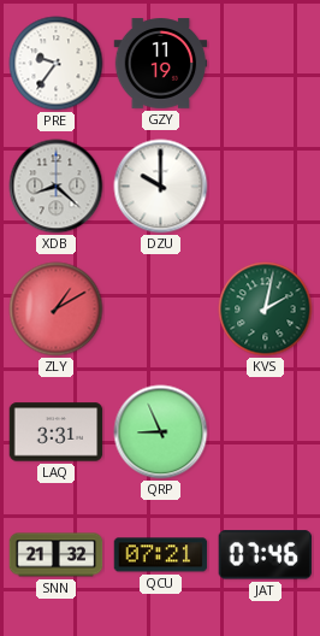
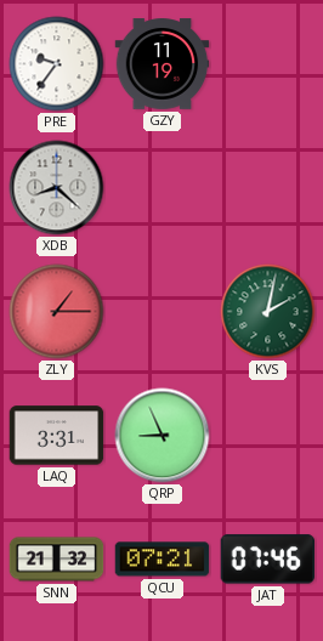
DZU: 10:00 -> none (161, 187)
ZLY: 1:10 -> 1:15 (57, 312)
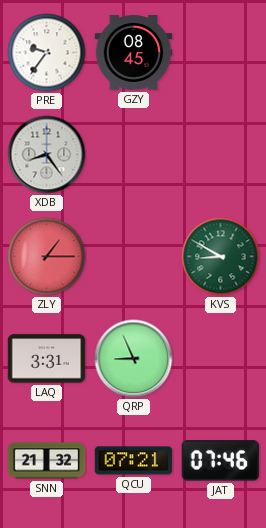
GZY: 11:19 -> 08:45 (134, 53)
XDB: 8:22 -> 8:24 (47, 155)
KVS: 2:02 -> 8:50 (221, 257)
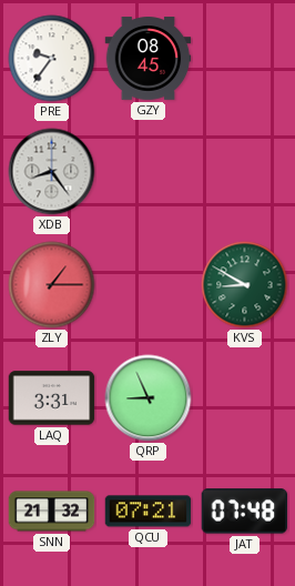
JAT: 07:46 -> 07:48 (244, 512)
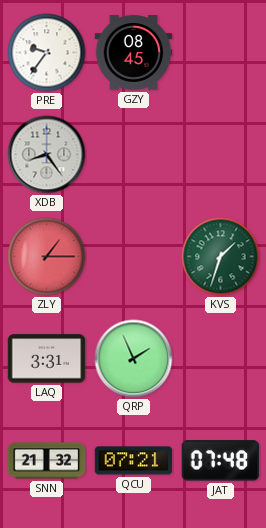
KVS: 8:50 -> 1:33 (221, 257)
QRP: 8:56 -> 1:56 (134, 359)
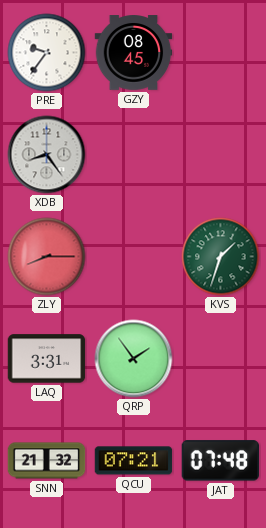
ZLY: 1:15 -> 8:15 (47, 257)
QRP: 1:56 -> 1:54 (134, 359)
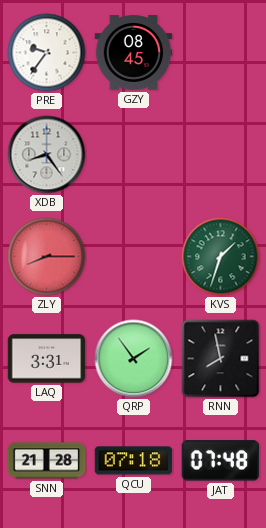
RNN: none -> 7:58 (221, 359)
SNN: 21:32 -> 21:28 (47, 461)
QCU: 07:21 -> 07:18 (134, 461)
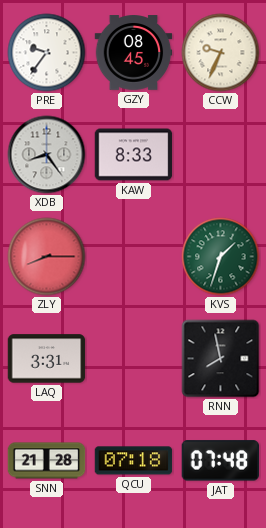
CCW: none -> 9:34 (221, 53)
KAW: none -> 8:33 (134, 155)
QRP: 1:54 -> none (134, 359)
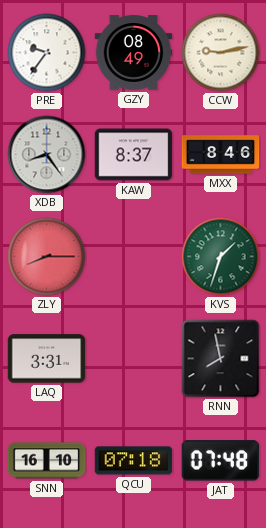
GZY: 08:45 -> 08:49 (134, 53)
CCW: 9:34 -> 9:13 (221, 53)
KAW: 8:33 -> 8:37 (134, 155)
MXX: none -> 8:46 (221, 155)
SNN: 21:28 -> 16:10 (47, 461)
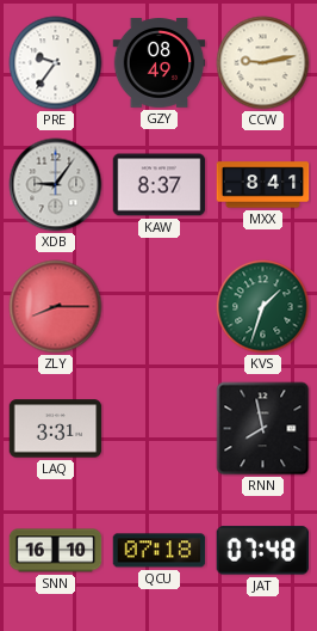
XDB: 8:24 -> 9:06 (56, 185)
MXX: 8:46 -> 8:41 (263, 185)
